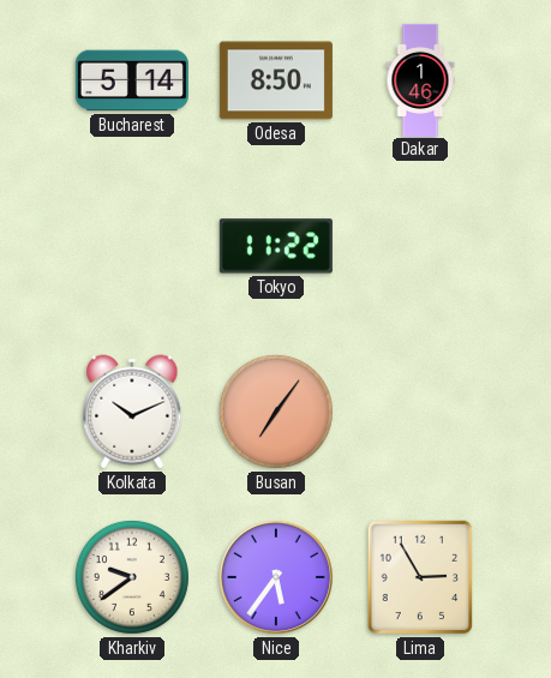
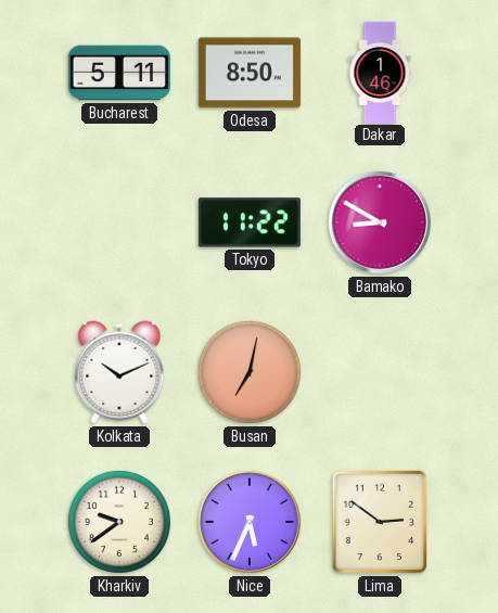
Bucharest: 5:14 -> 5:11 (119, 73)
Bamako: none -> 8:50 (380, 222)
Busan: 7:06 -> 7:02 (250, 372)
Nice: 5:36 -> 5:34 (250, 522)
Lima: 2:55 -> 2:51 (380, 522)
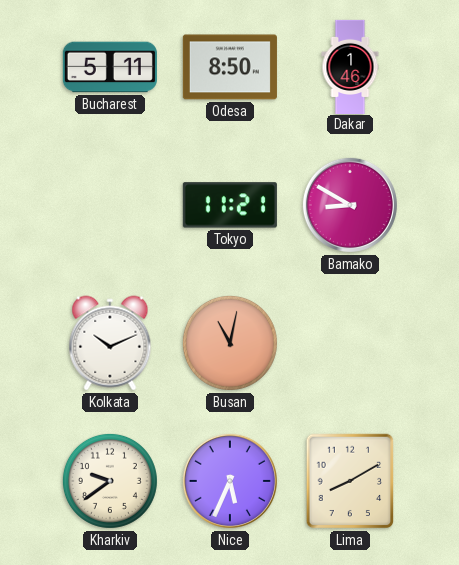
Tokyo: 11:22 -> 11:21 (230, 205)
Busan: 7:02 -> 11:02 (230, 343)
Lima: 2:51 -> 8:10 (350, 481)
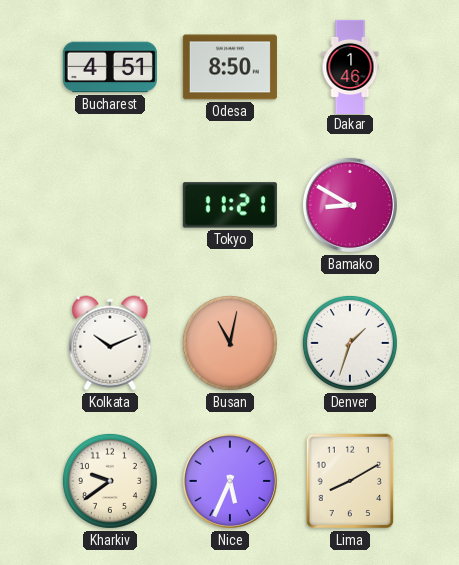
Bucharest: 5:11 -> 4:51 (110, 67)
Denver: none -> 1:33 (350, 343)
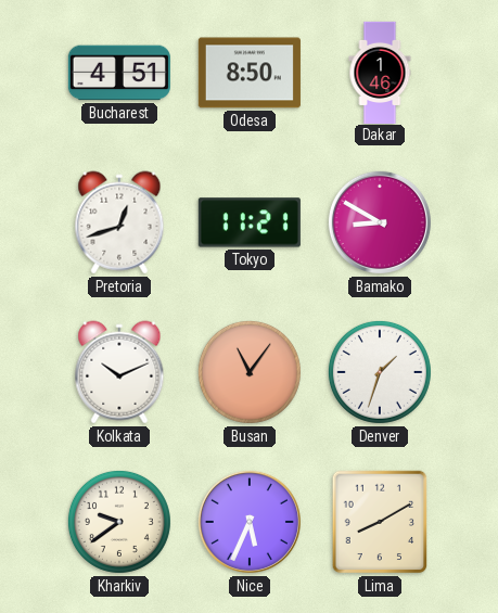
Pretoria: none -> 12:42 (119, 222)
Busan: 11:02 -> 11:06 (250, 372)
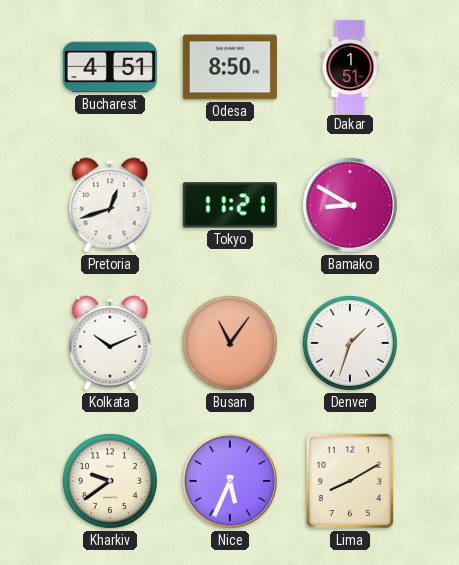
Dakar: 1:46 -> 1:51 (350, 66)
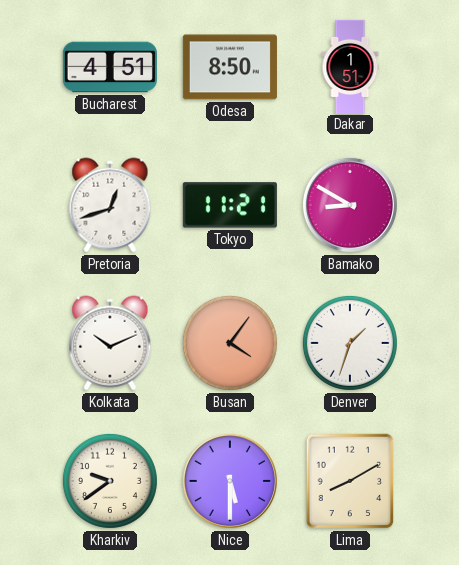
Busan: 11:06 -> 4:06 (230, 343)
Nice: 5:34 -> 5:30 (230, 481)
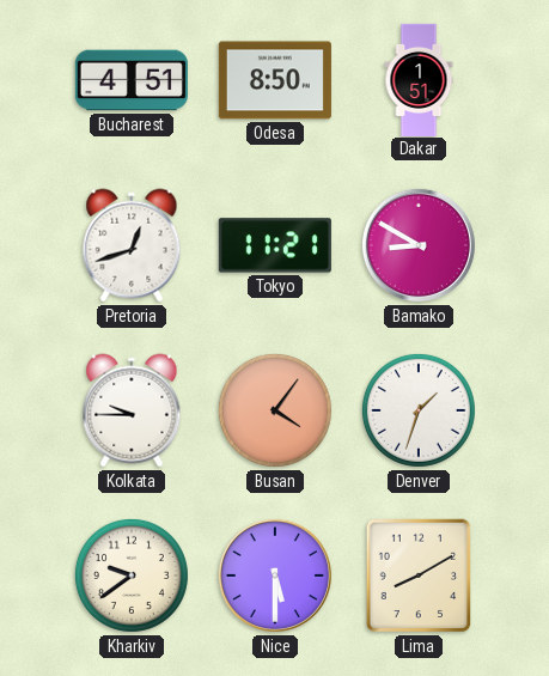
Kolkata: 10:11 -> 9:45 (132, 410)
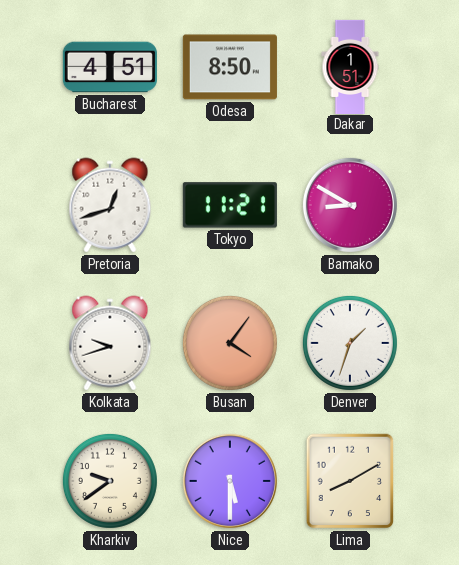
Kolkata: 9:45 -> 9:42 (110, 343)
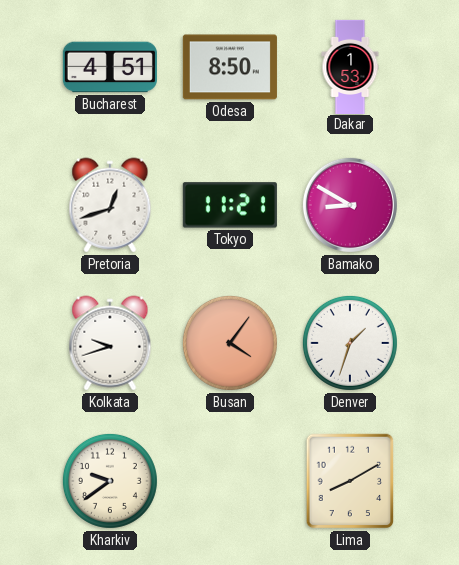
Dakar: 1:51 -> 1:53 (350, 66)
Nice: 5:30 -> none (230, 481)
